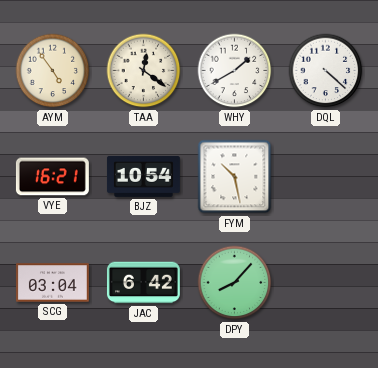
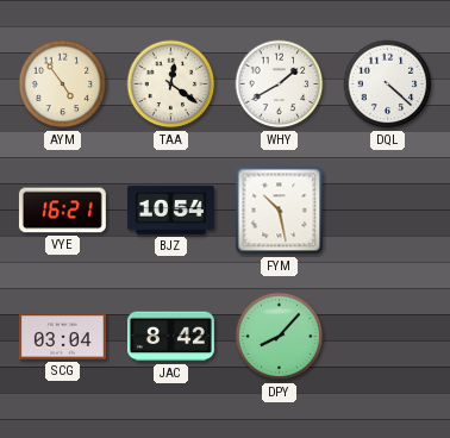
JAC: 6:42 -> 8:42 (170, 337)
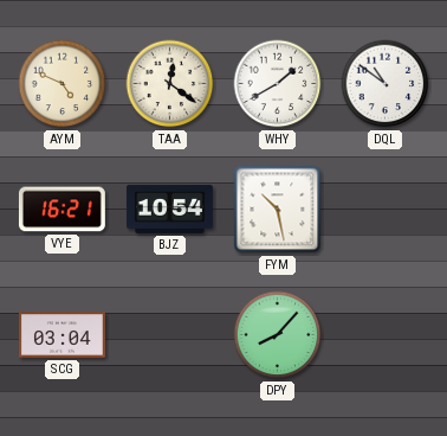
AYM: 4:54 -> 4:49 (63, 84)
DQL: 4:22 -> 10:51 (386, 84)
JAC: 8:42 -> none (170, 337)
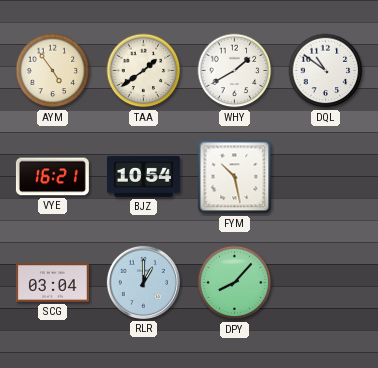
AYM: 4:49 -> 4:54 (53, 71)
TAA: 12:21 -> 1:39 (144, 71)
RLR: none -> 1:00 (143, 282)
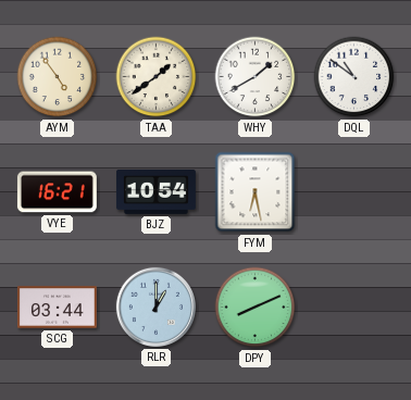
FYM: 10:28 -> 6:28 (256, 192)
SCG: 03:04 -> 03:44 (57, 308)
DPY: 8:07 -> 8:11 (256, 308)
